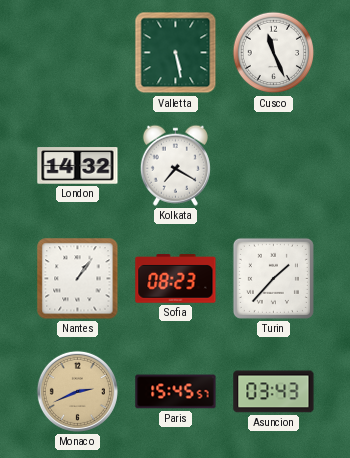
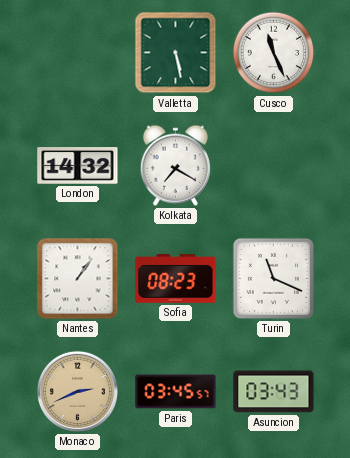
Turin: 1:37 -> 11:19 (273, 278)
Paris: 15:45 -> 03:45 (176, 392)
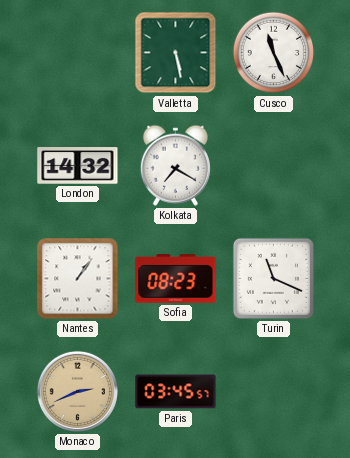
Asuncion: 03:43 -> none (274, 392)
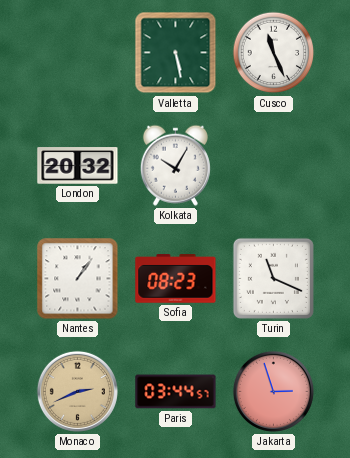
London: 14:32 -> 20:32 (78, 166)
Kolkata: 7:20 -> 10:05 (175, 165)
Paris: 03:45 -> 03:44 (176, 392)
Jakarta: none -> 2:57 (273, 391)
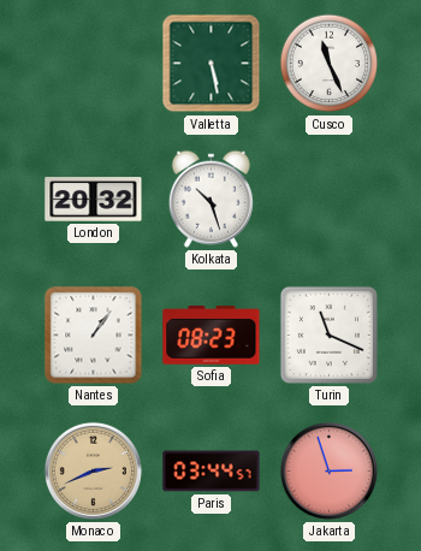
Kolkata: 10:05 -> 10:27 (210, 199)
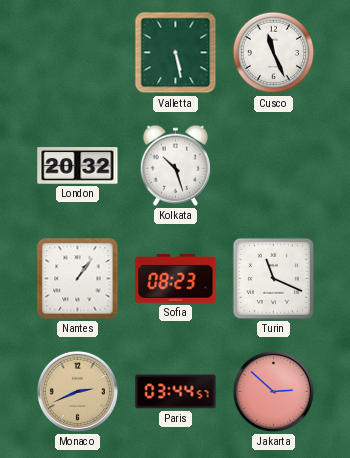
Jakarta: 2:57 -> 2:52 (273, 391)
